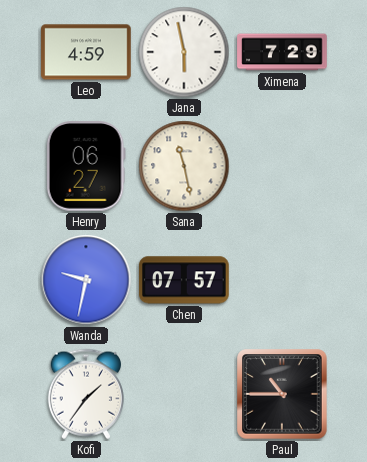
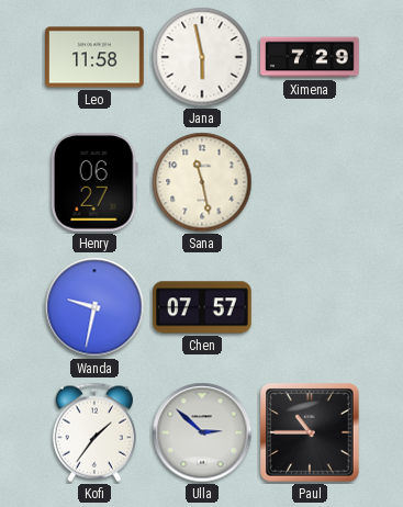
Leo: 4:59 -> 11:58 (94, 57)
Ulla: none -> 2:52 (202, 432)
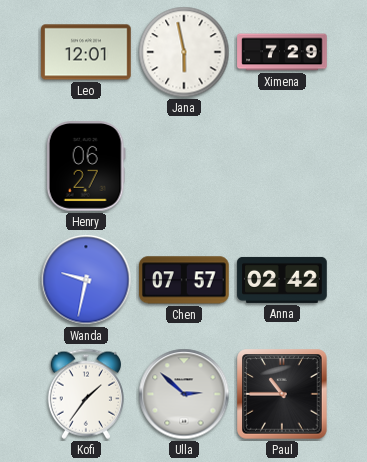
Leo: 11:58 -> 12:01 (86, 52)
Sana: 11:28 -> none (202, 182)
Anna: none -> 02:42 (282, 280)
